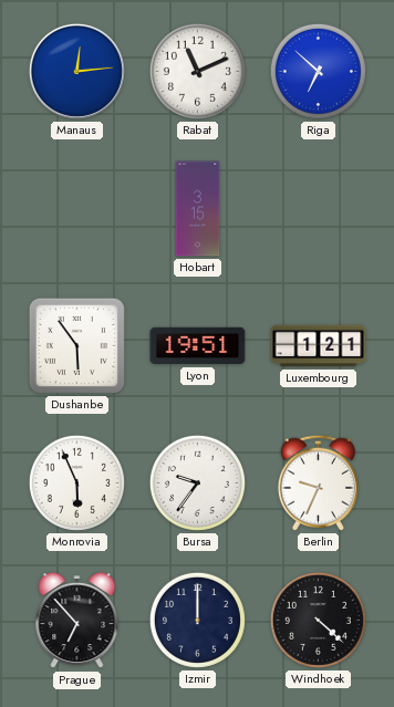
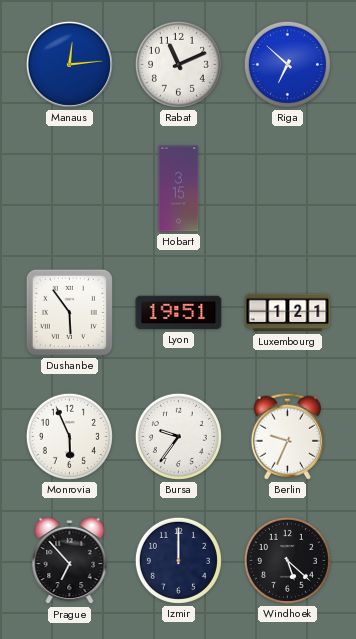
Windhoek: 4:22 -> 5:22 (287, 560)
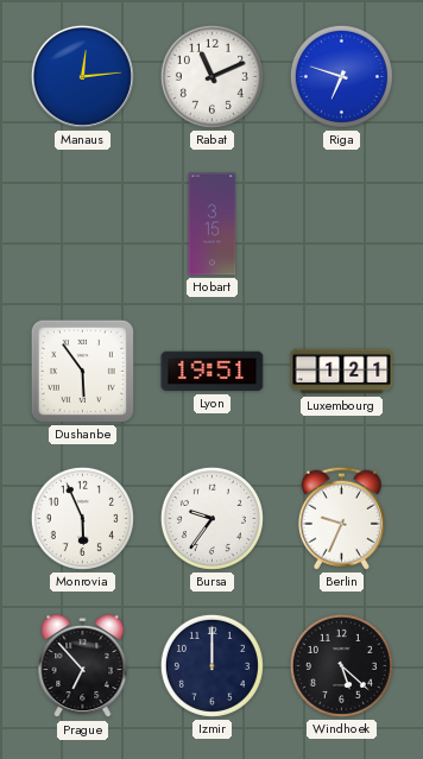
Riga: 6:52 -> 6:48 (341, 76)
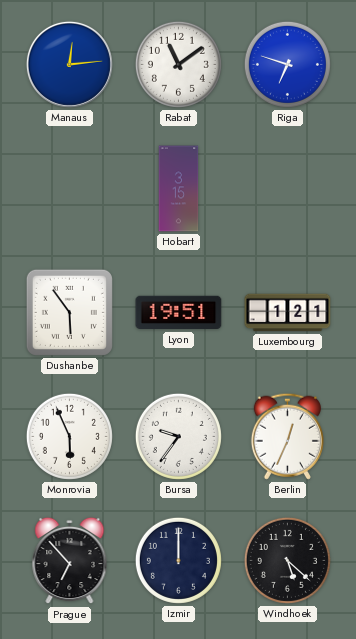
Rabat: 11:11 -> 11:09 (178, 64)
Berlin: 9:34 -> 12:34 (287, 436)
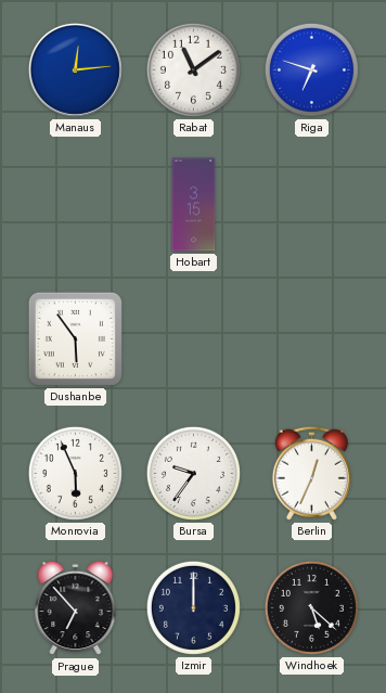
Lyon: 19:51 -> none (179, 313)
Luxembourg: 1:21 -> none (288, 313)
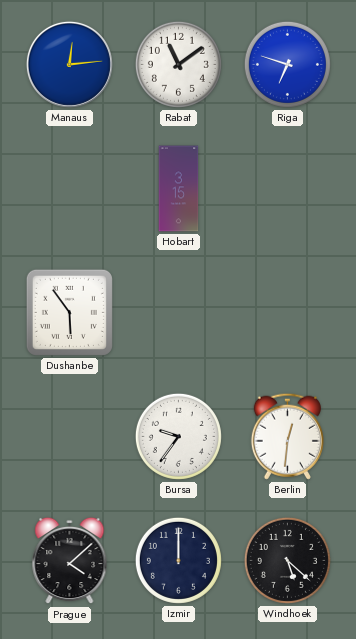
Monrovia: 5:56 -> none (75, 473)
Berlin: 12:34 -> 12:31 (287, 436)
Prague: 6:53 -> 4:08 (70, 561)
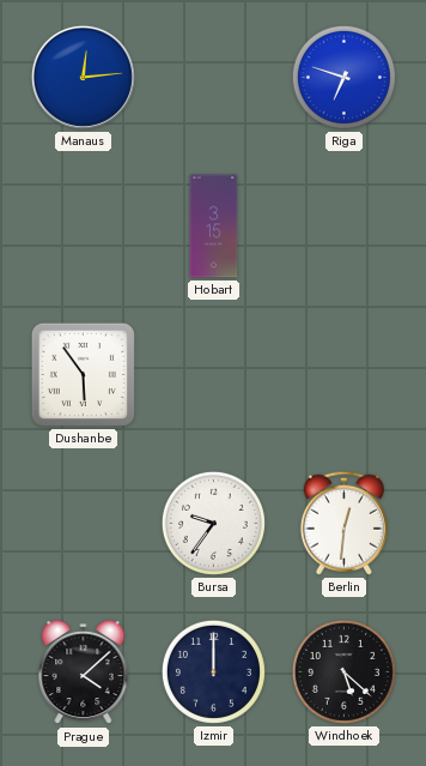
Rabat: 11:09 -> none (178, 64)
